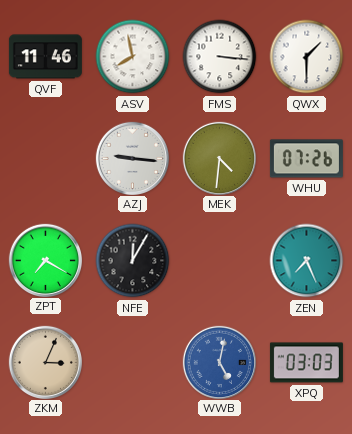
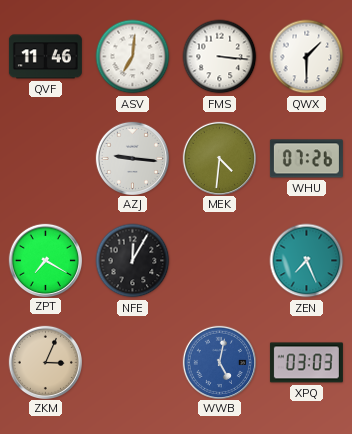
ASV: 7:58 -> 7:01 (133, 57)
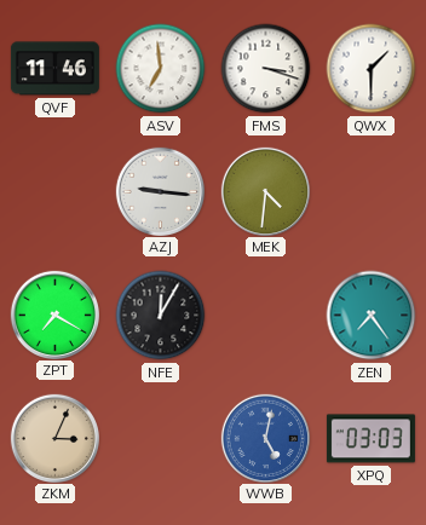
ASV: 7:01 -> 6:59 (161, 69)
FMS: 3:16 -> 3:18 (266, 69)
WHU: 07:26 -> none (306, 159)
ZEN: 7:26 -> 7:24 (372, 316)
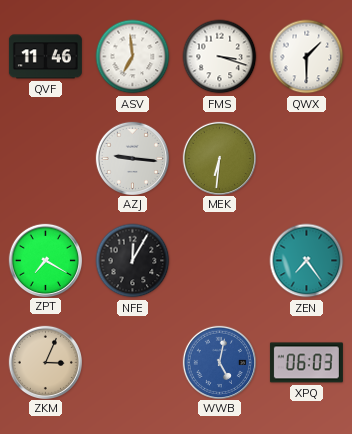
MEK: 4:31 -> 6:31 (219, 158)
XPQ: 03:03 -> 06:03 (306, 363)
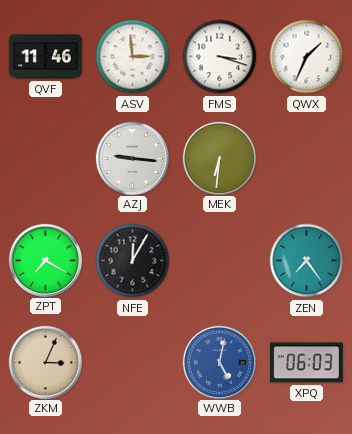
ASV: 6:59 -> 2:59 (133, 57)
QWX: 1:30 -> 1:34 (307, 57)
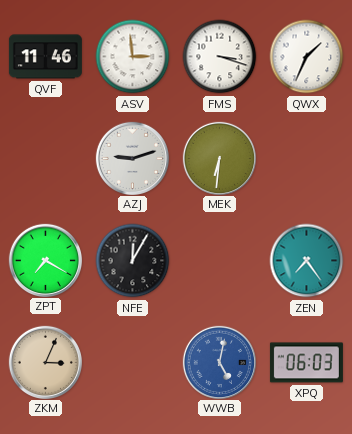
AZJ: 9:16 -> 9:12 (132, 158)
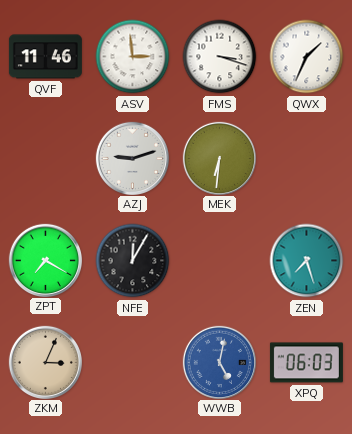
ZEN: 7:24 -> 7:27 (307, 261)
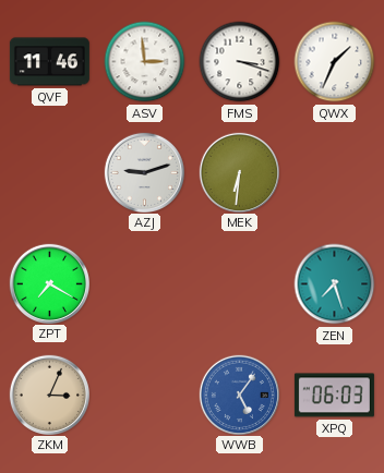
NFE: 12:05 -> none (133, 261)
WWB: 5:02 -> 5:06 (239, 395)
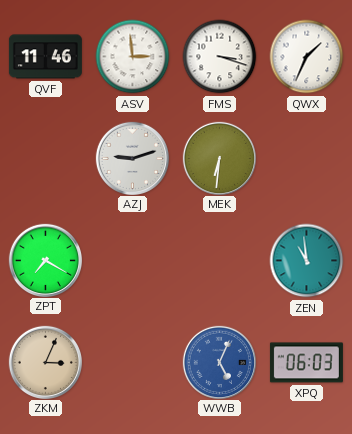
ZEN: 7:27 -> 10:59 (307, 261)
WWB: 5:06 -> 5:04 (219, 362)
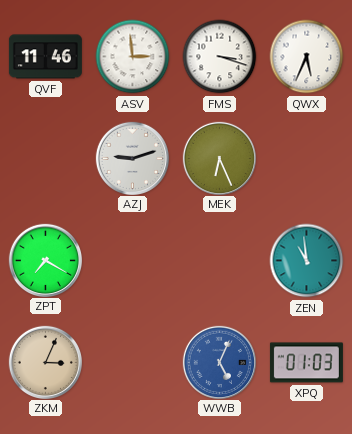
QWX: 1:34 -> 5:34 (307, 57)
MEK: 6:31 -> 6:26 (219, 158)
XPQ: 06:03 -> 01:03 (306, 363)
